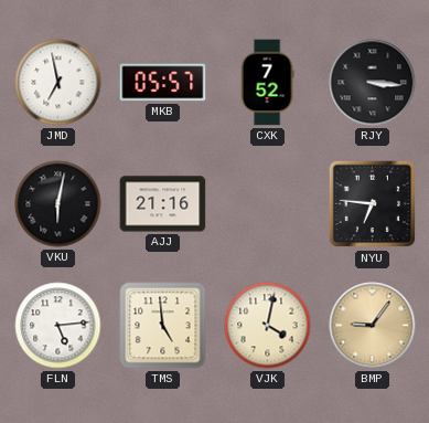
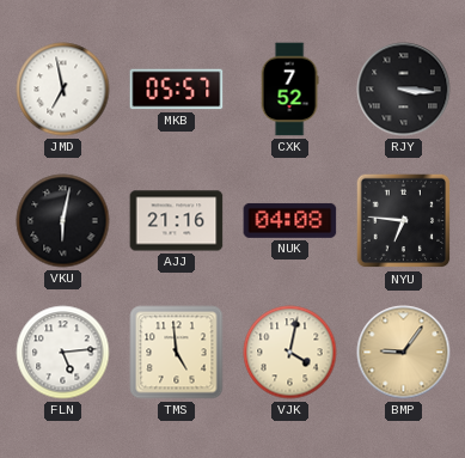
NUK: none -> 04:08 (290, 220)
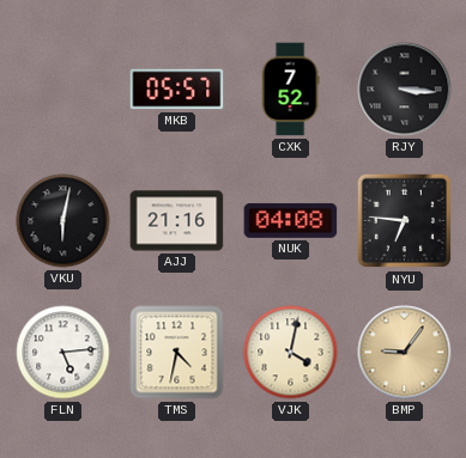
JMD: 6:58 -> none (63, 90)
TMS: 4:59 -> 4:32 (177, 353)
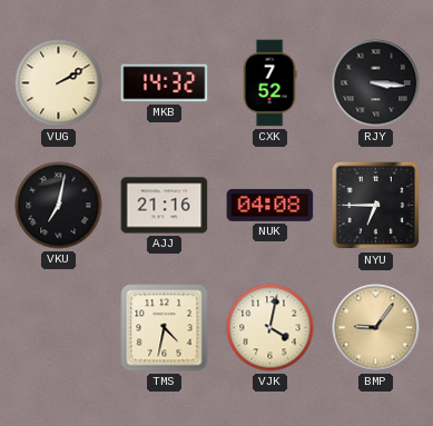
VUG: none -> 2:10 (59, 83)
MKB: 05:57 -> 14:32 (165, 83)
VKU: 6:02 -> 7:02 (59, 206)
NYU: 6:46 -> 6:45 (376, 206)
FLN: 5:14 -> none (63, 353)
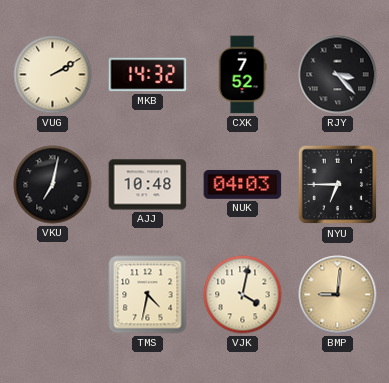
RJY: 3:16 -> 3:23 (338, 75)
AJJ: 21:16 -> 10:48 (148, 185)
NUK: 04:08 -> 04:03 (243, 184)
BMP: 9:06 -> 9:01 (338, 295)
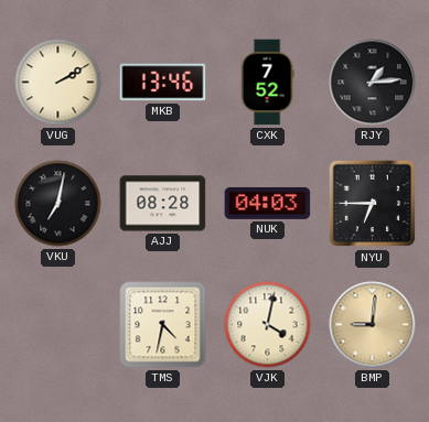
MKB: 14:32 -> 13:46 (163, 83)
RJY: 3:23 -> 1:14 (373, 83)
AJJ: 10:48 -> 08:28 (163, 204)
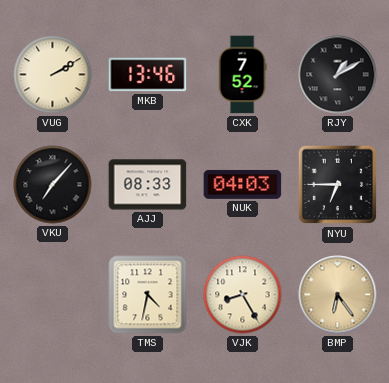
RJY: 1:14 -> 1:10 (338, 75)
VKU: 7:02 -> 7:07 (53, 185)
AJJ: 08:28 -> 08:33 (148, 185)
VJK: 4:02 -> 8:25 (243, 295)
BMP: 9:01 -> 6:24 (338, 295)
